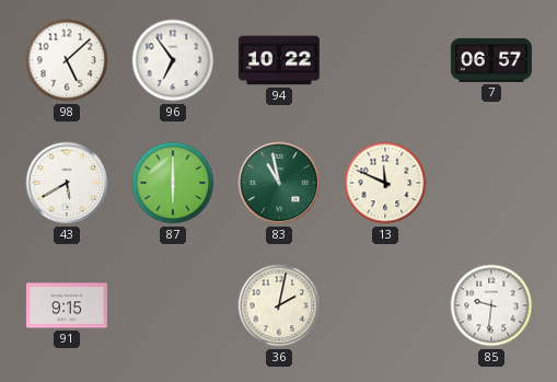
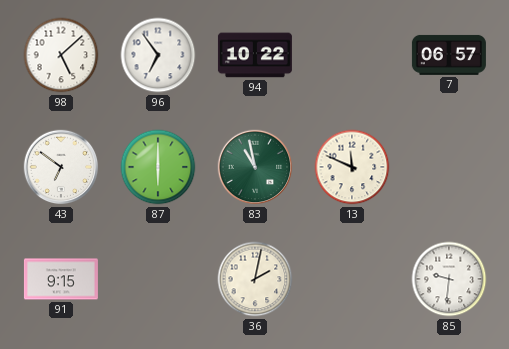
43: 5:40 -> 6:51 (61, 167)
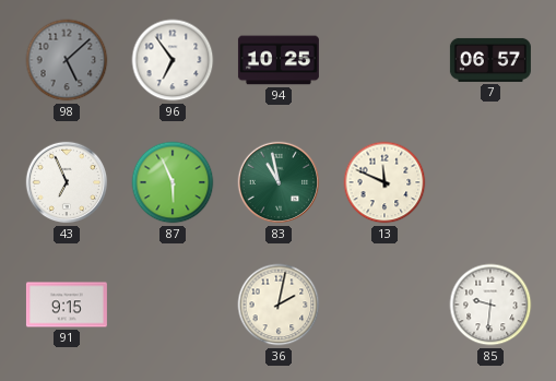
98 dial: white -> grey (67, 60)
94: 10:22 -> 10:25 (279, 60)
43: 6:51 -> 6:56 (67, 182)
87: 6:00 -> 5:56 (173, 182)
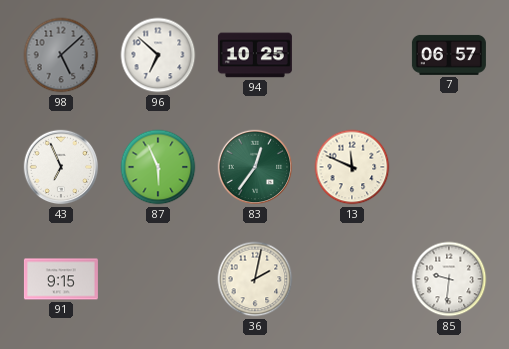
96: 6:54 -> 6:52 (158, 55)
83: 10:58 -> 12:36 (255, 167)
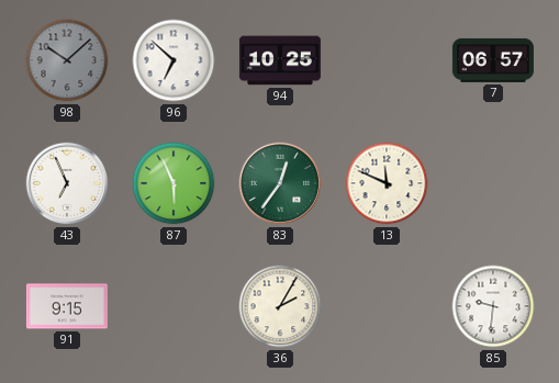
98: 5:08 -> 10:08 (67, 60)
36: 2:02 -> 2:05 (280, 306)
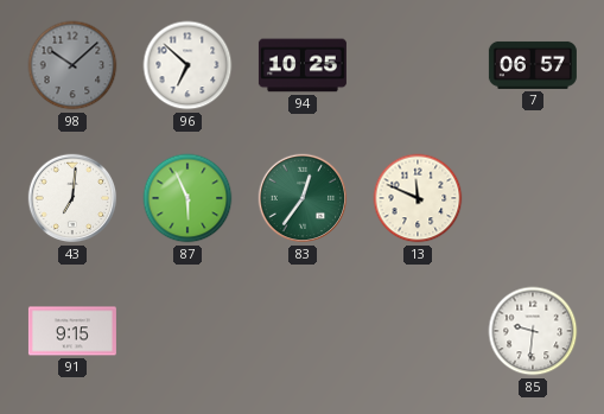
43: 6:56 -> 7:01 (72, 198)
36: 2:05 -> none (280, 306)
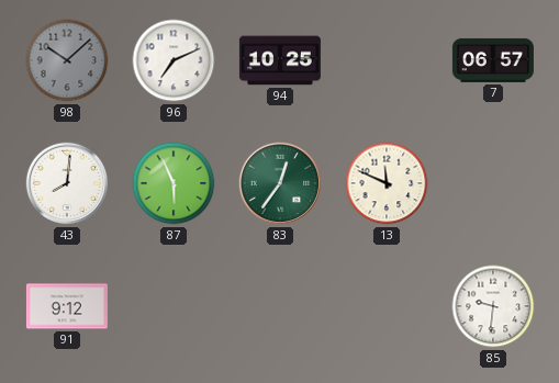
96: 6:52 -> 7:11 (174, 60)
43: 7:01 -> 8:01 (67, 183)
91: 9:15 -> 9:12 (67, 306)
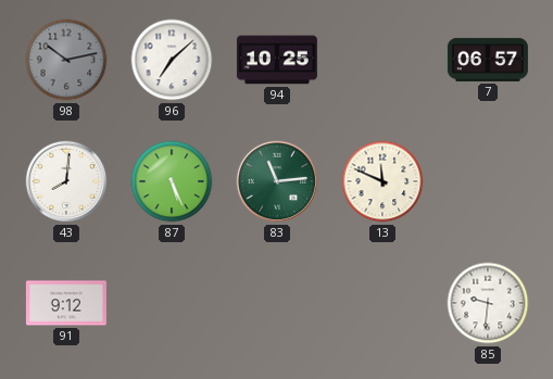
98: 10:08 -> 10:13 (66, 60)
96: 7:11 -> 7:08 (172, 60)
87: 5:56 -> 5:26 (172, 181)
83: 12:36 -> 11:14 (277, 181)
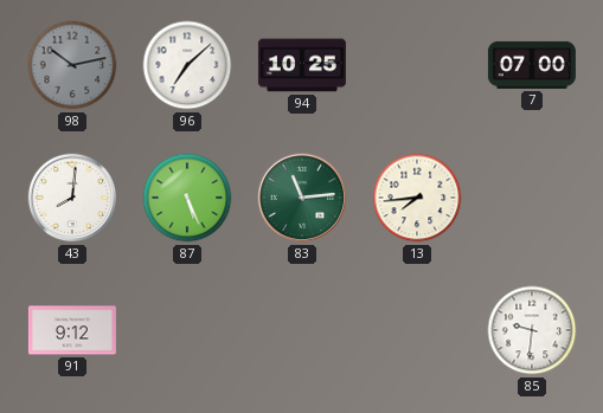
7: 06:57 -> 07:00 (532, 65)
13: 11:49 -> 7:44 (417, 198)
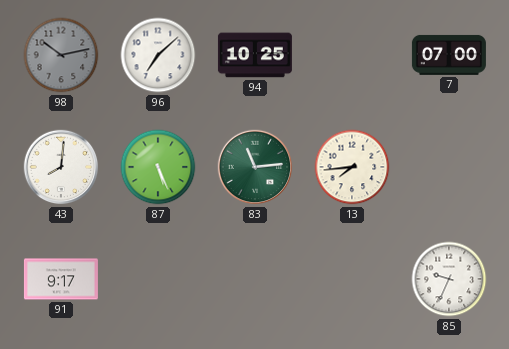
91: 9:12 -> 9:17 (61, 279)
85: 9:31 -> 9:34 (449, 279)
